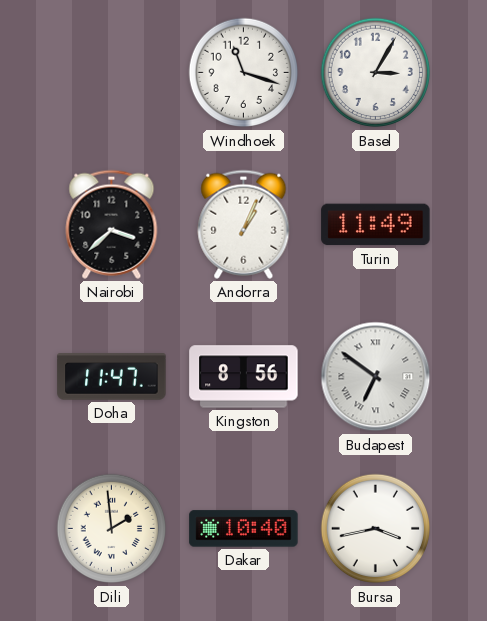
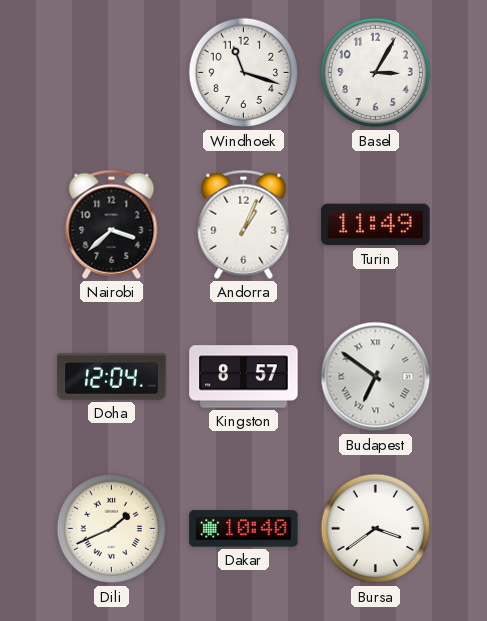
Doha: 11:47 -> 12:04 (112, 377)
Kingston: 8:56 -> 8:57 (244, 377)
Dili: 1:59 -> 1:41 (112, 529)
Bursa: 3:43 -> 3:39 (376, 529)
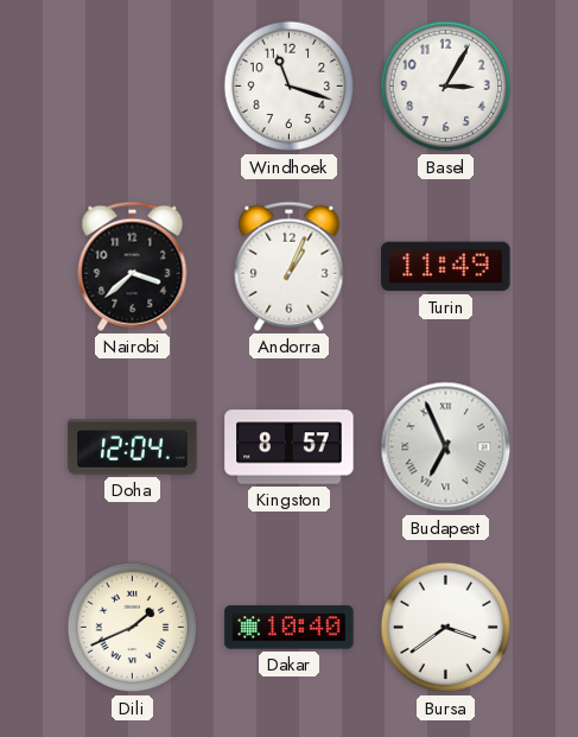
Budapest: 6:51 -> 6:56 (446, 447)
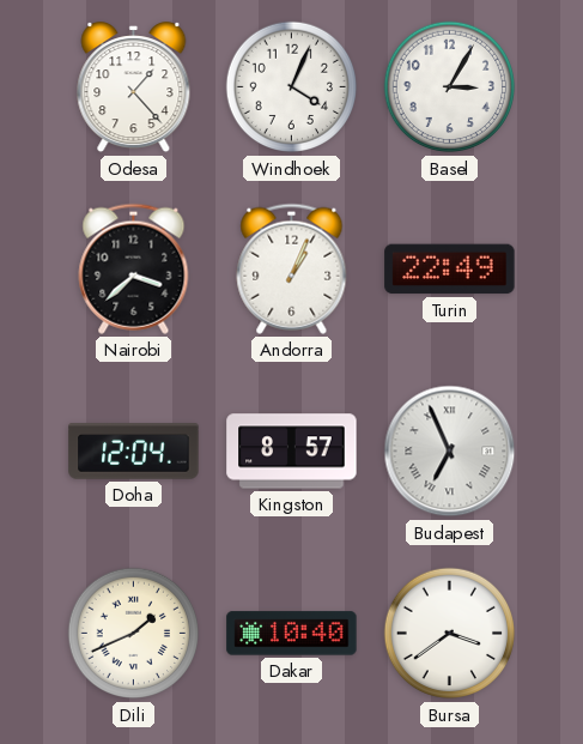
Odesa: none -> 1:23 (134, 87)
Windhoek: 11:18 -> 4:04 (292, 87)
Turin: 11:49 -> 22:49 (450, 270)
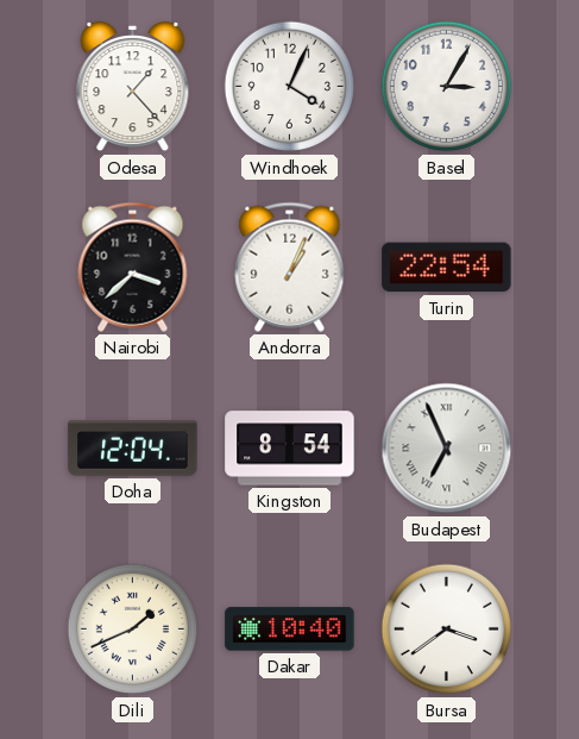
Turin: 22:49 -> 22:54 (447, 268)
Kingston: 8:57 -> 8:54 (290, 449)
